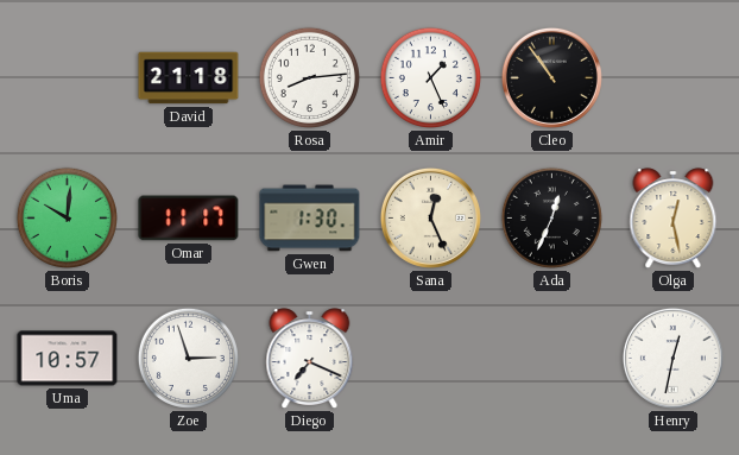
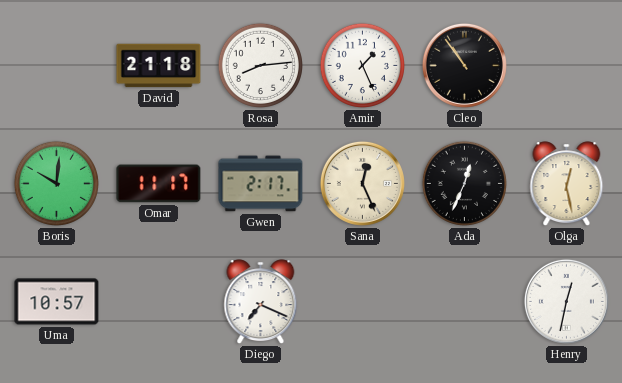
Gwen: 1:30 -> 2:17 (261, 184)
Zoe: 2:57 -> none (188, 358)
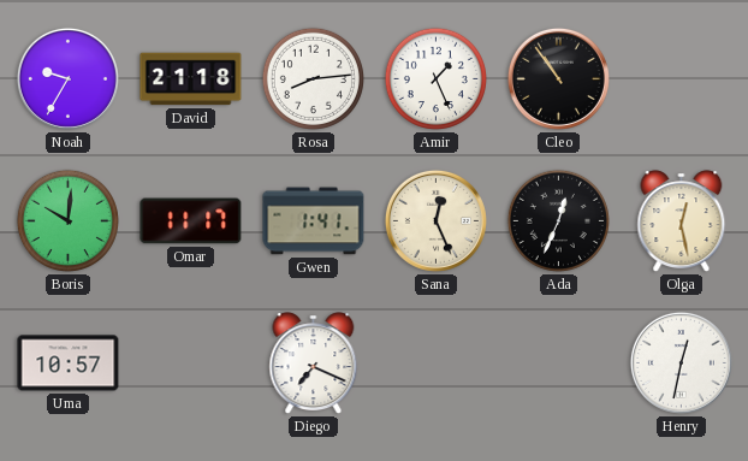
Noah: none -> 9:35 (67, 78)
Gwen: 2:17 -> 1:41 (314, 221)
